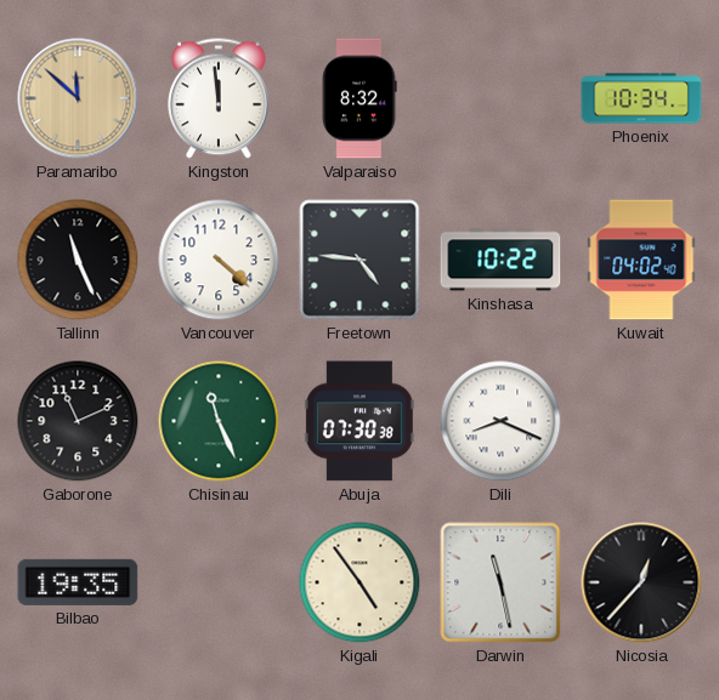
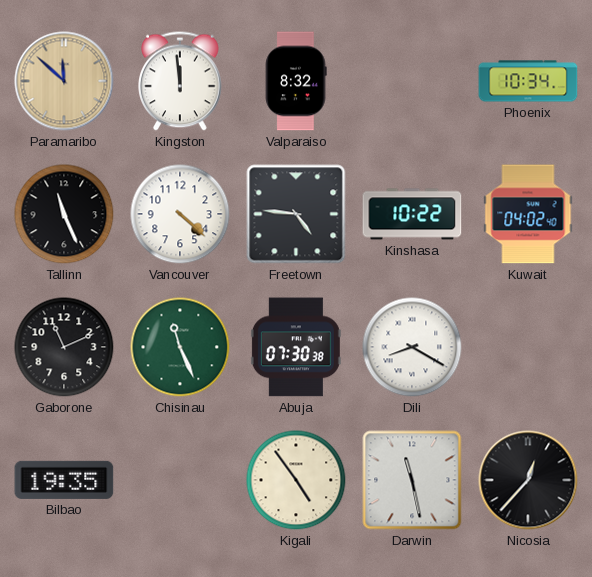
Dili: 8:19 -> 8:20 (412, 347)
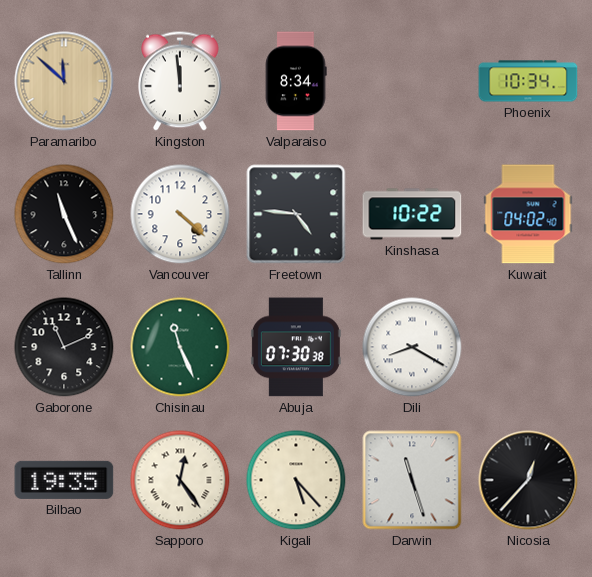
Valparaiso: 8:32 -> 8:34 (296, 81)
Sapporo: none -> 12:24 (180, 480)
Kigali: 4:54 -> 5:23 (296, 480)
Darwin: 11:28 -> 11:27 (412, 480)
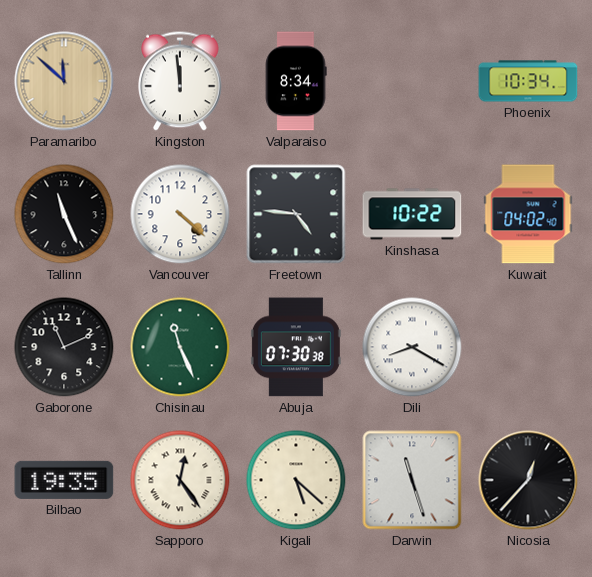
Kigali: 5:23 -> 5:22 (296, 480)
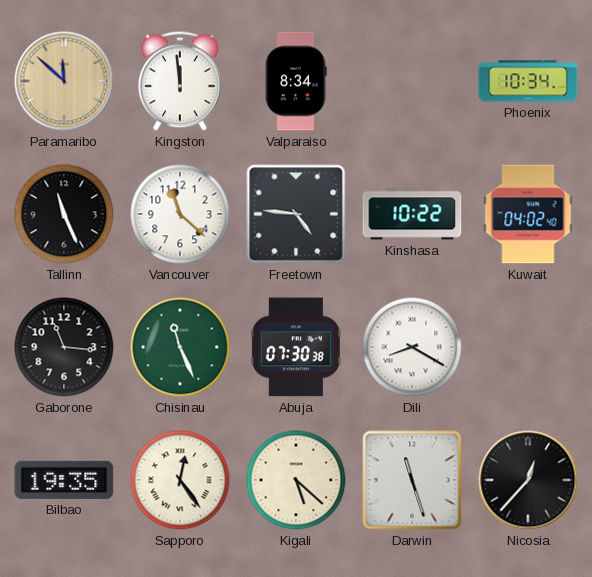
Vancouver: 4:22 -> 11:22 (180, 214)
Gaborone: 11:11 -> 11:16 (64, 347)
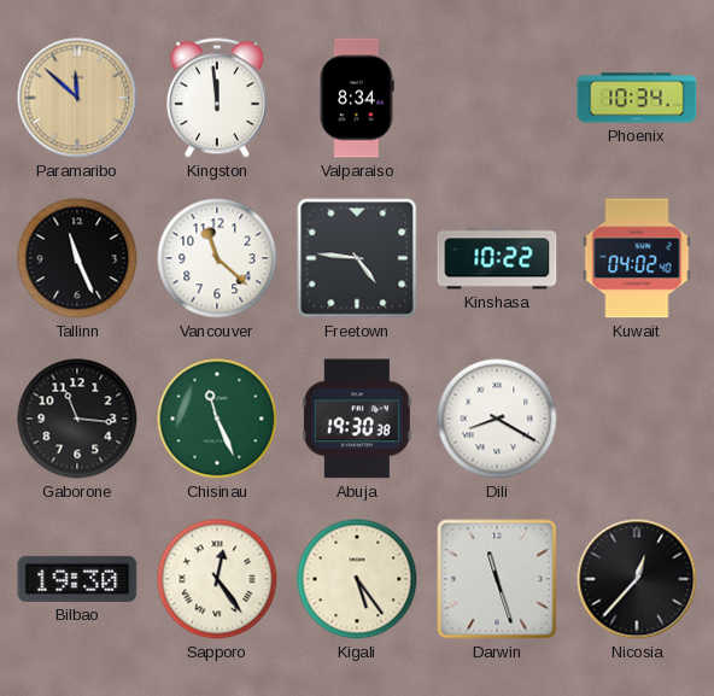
Abuja: 07:30 -> 19:30 (357, 419)
Bilbao: 19:35 -> 19:30 (77, 579)
Kigali: 5:22 -> 5:24 (357, 579)
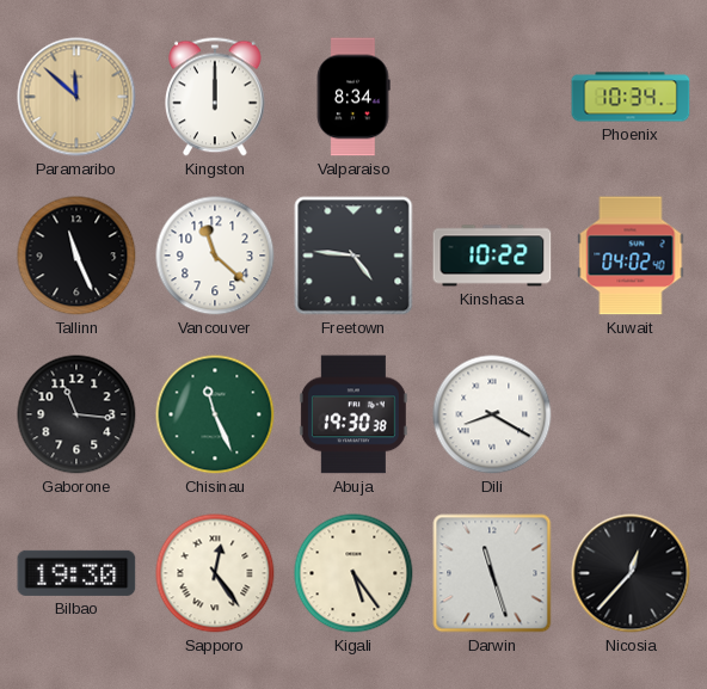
Kingston: 11:59 -> 12:00 (216, 97)
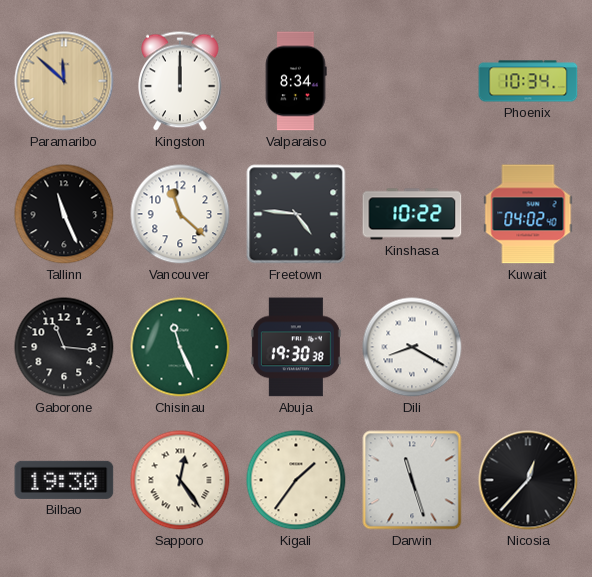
Kigali: 5:24 -> 1:36 (296, 480)
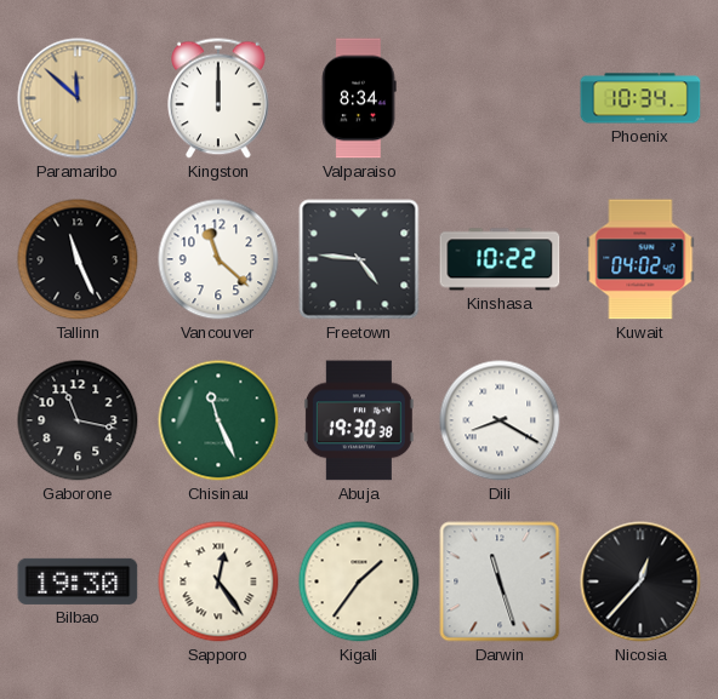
Gaborone: 11:16 -> 11:17 (78, 420)
